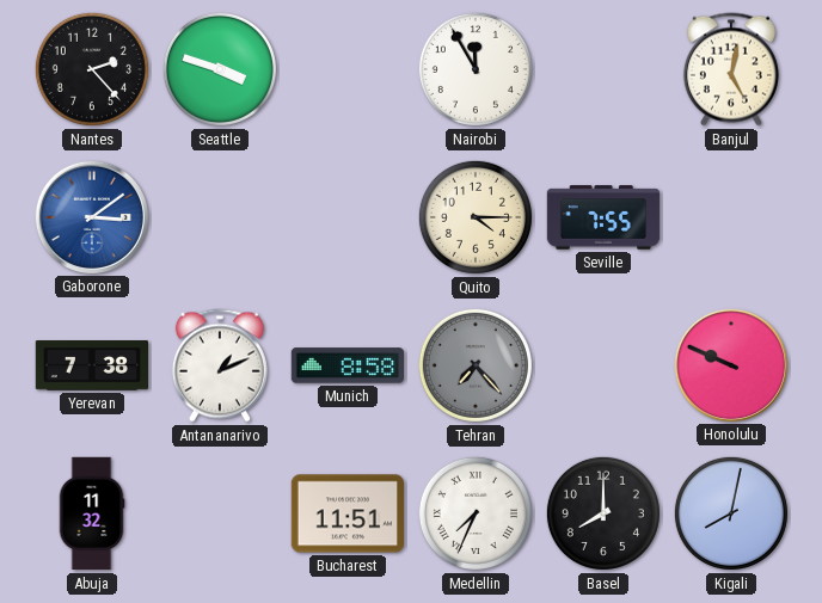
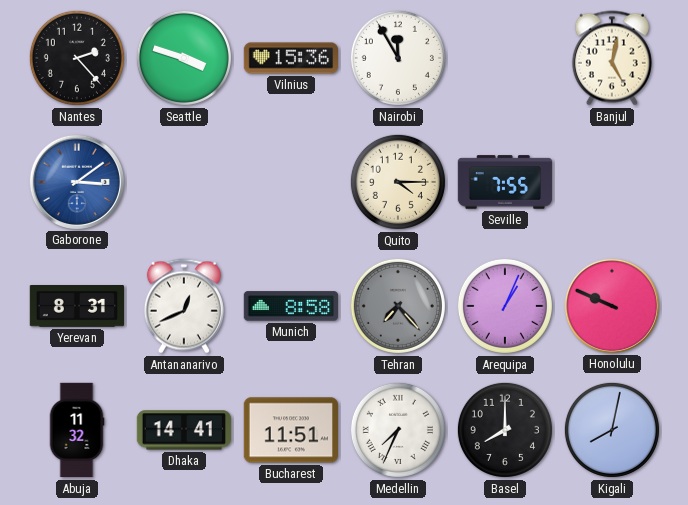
Vilnius: none -> 15:36 (290, 58)
Yerevan: 7:38 -> 8:31 (76, 307)
Antananarivo: 1:11 -> 12:41 (184, 306)
Arequipa: none -> 1:04 (505, 306)
Dhaka: none -> 14:41 (184, 430)
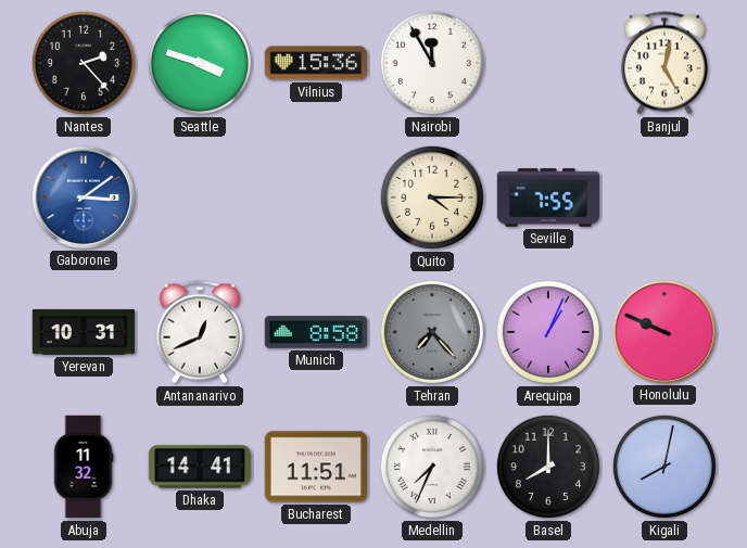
Yerevan: 8:31 -> 10:31 (83, 333)
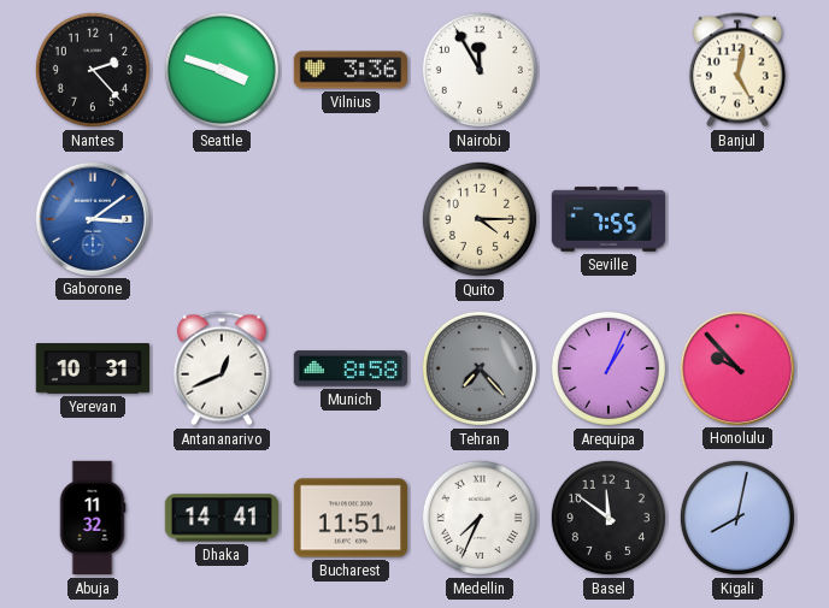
Vilnius: 15:36 -> 3:36 (349, 70)
Honolulu: 9:49 -> 9:53 (736, 367)
Basel: 8:00 -> 11:51 (608, 518)
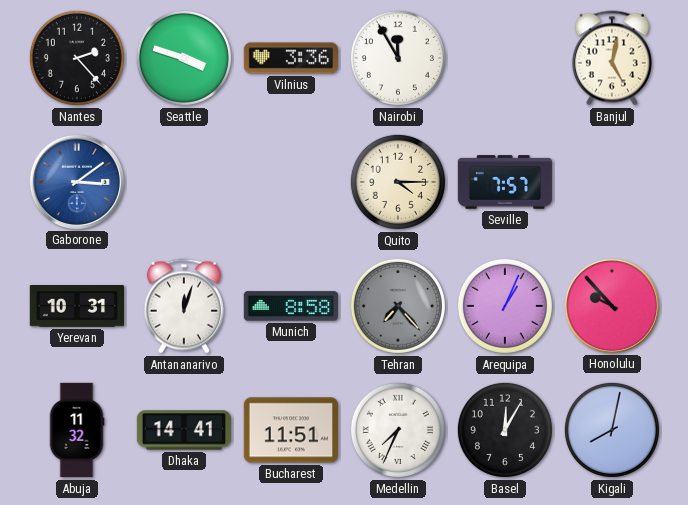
Seville: 7:55 -> 7:57 (505, 182)
Antananarivo: 12:41 -> 12:03 (184, 306)
Basel: 11:51 -> 12:05 (505, 430)
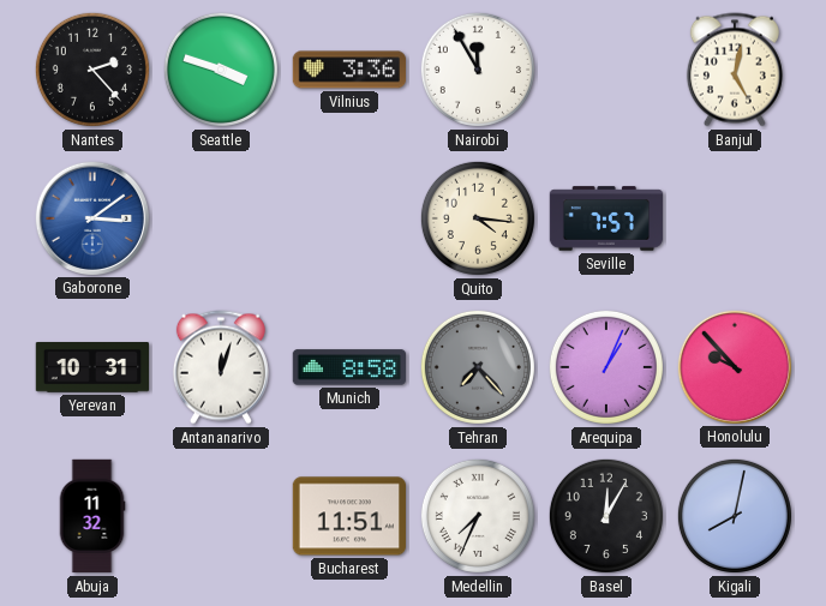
Quito: 4:15 -> 4:16 (478, 218)
Dhaka: 14:41 -> none (184, 430)
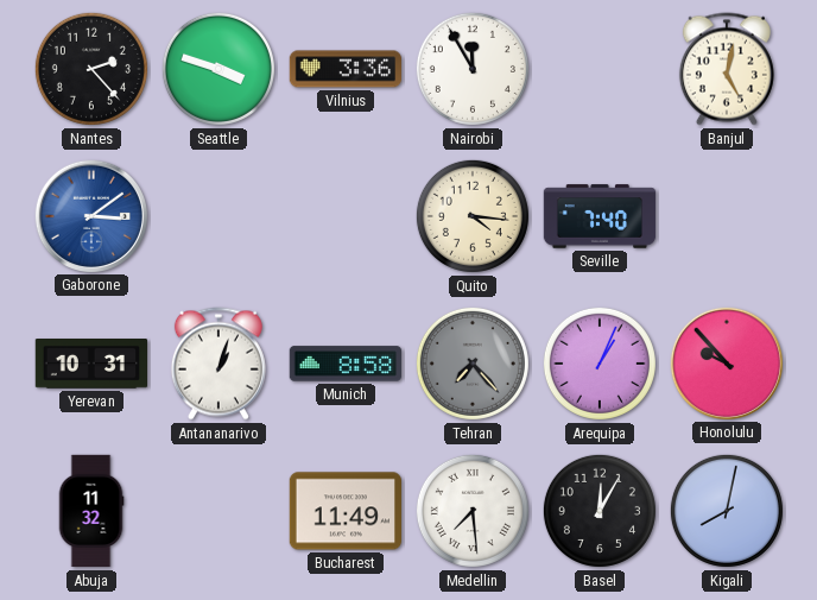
Seville: 7:57 -> 7:40 (600, 216)
Antananarivo: 12:03 -> 1:03 (218, 364)
Bucharest: 11:51 -> 11:49 (344, 511)
Medellin: 7:34 -> 7:29 (473, 511)
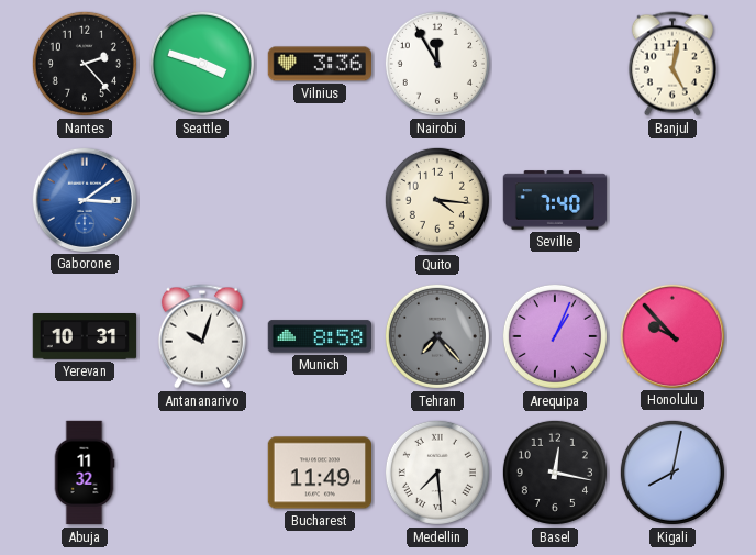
Antananarivo: 1:03 -> 10:03 (202, 336)
Basel: 12:05 -> 12:17 (555, 473)
